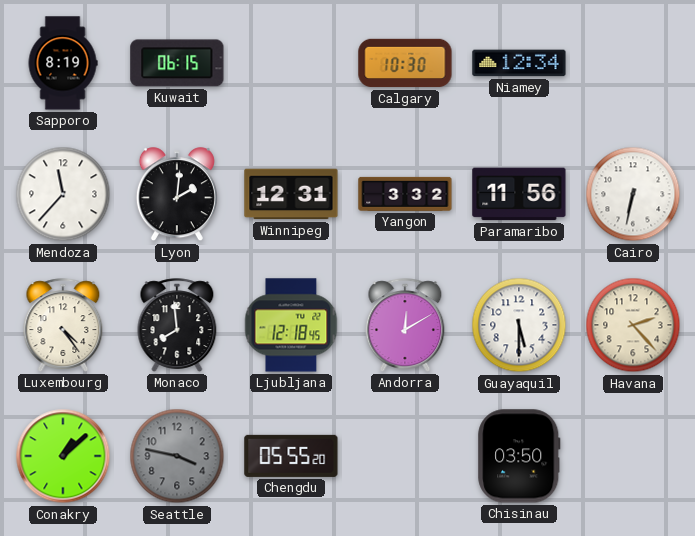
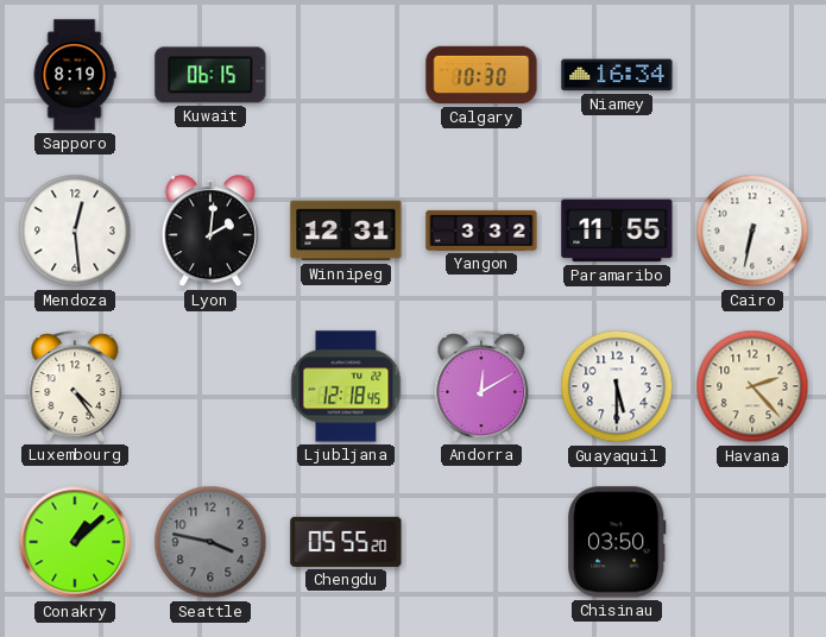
Niamey: 12:34 -> 16:34 (617, 75)
Mendoza: 11:37 -> 12:29 (75, 231)
Paramaribo: 11:56 -> 11:55 (617, 231)
Monaco: 7:59 -> none (177, 325)
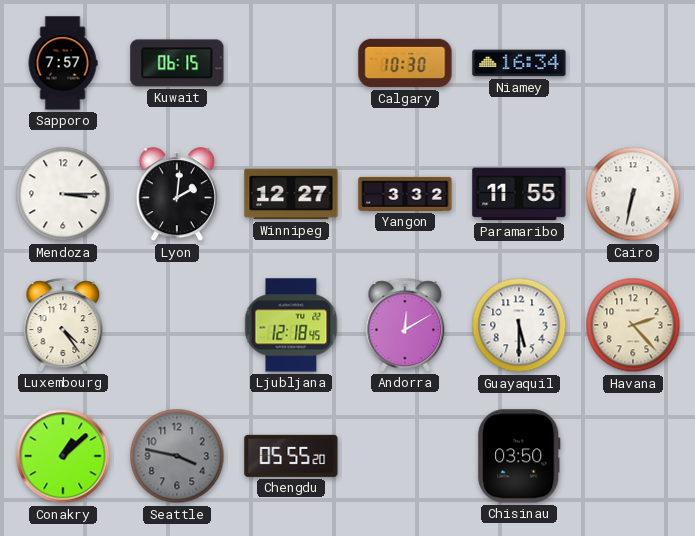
Sapporo: 8:19 -> 7:57 (63, 63)
Mendoza: 12:29 -> 3:15 (63, 194)
Winnipeg: 12:31 -> 12:27 (291, 194)
